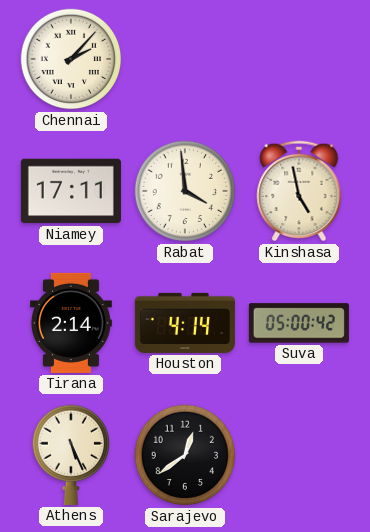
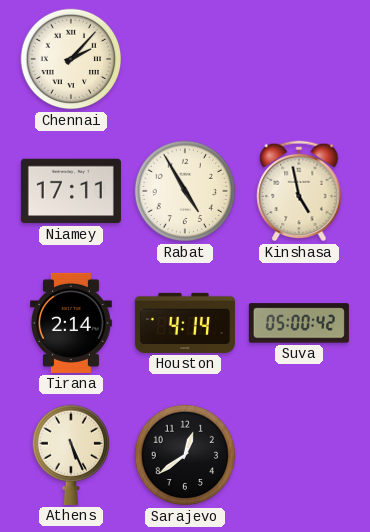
Rabat: 3:59 -> 4:55 (185, 191)
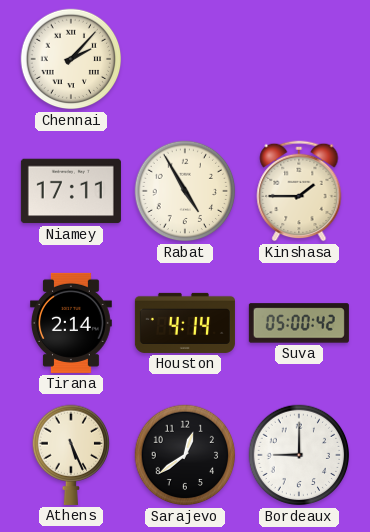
Kinshasa: 4:58 -> 1:45 (299, 191)
Bordeaux: none -> 9:00 (299, 455)
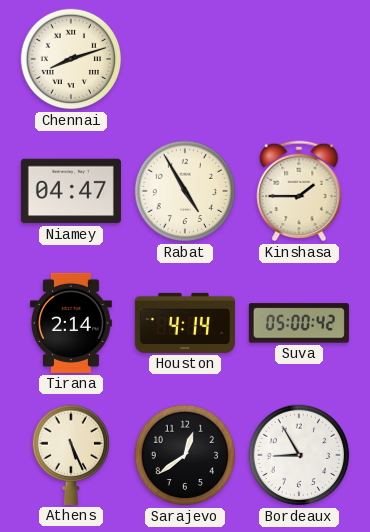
Chennai: 2:07 -> 8:12 (71, 59)
Niamey: 17:11 -> 04:47 (71, 191)
Bordeaux: 9:00 -> 8:55 (299, 455)
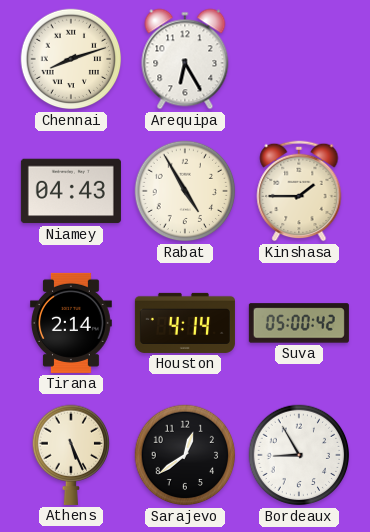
Arequipa: none -> 6:25 (185, 59)
Niamey: 04:47 -> 04:43 (71, 191)
